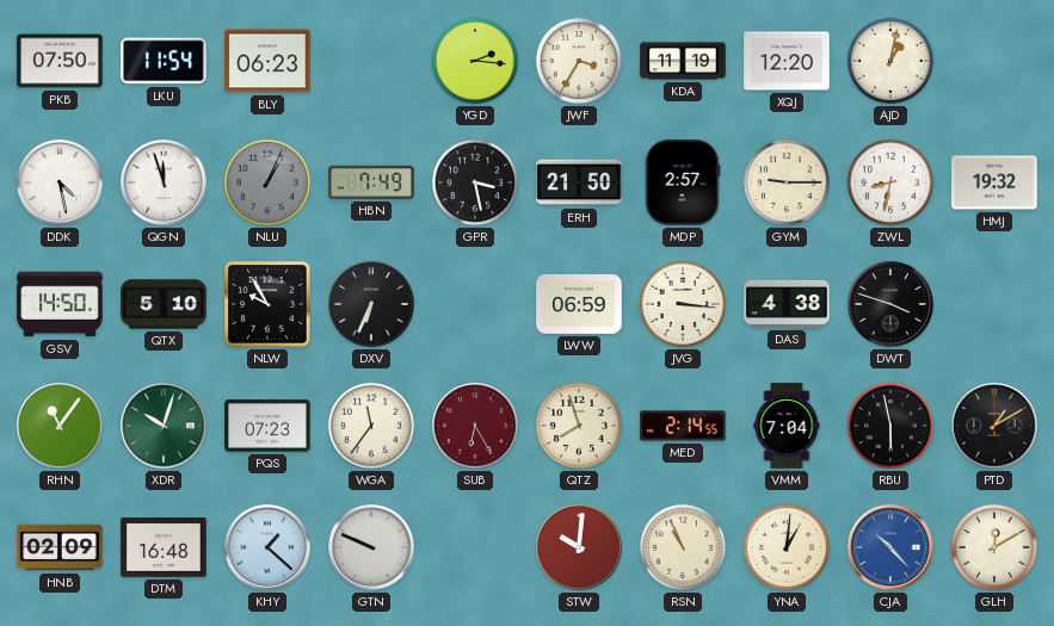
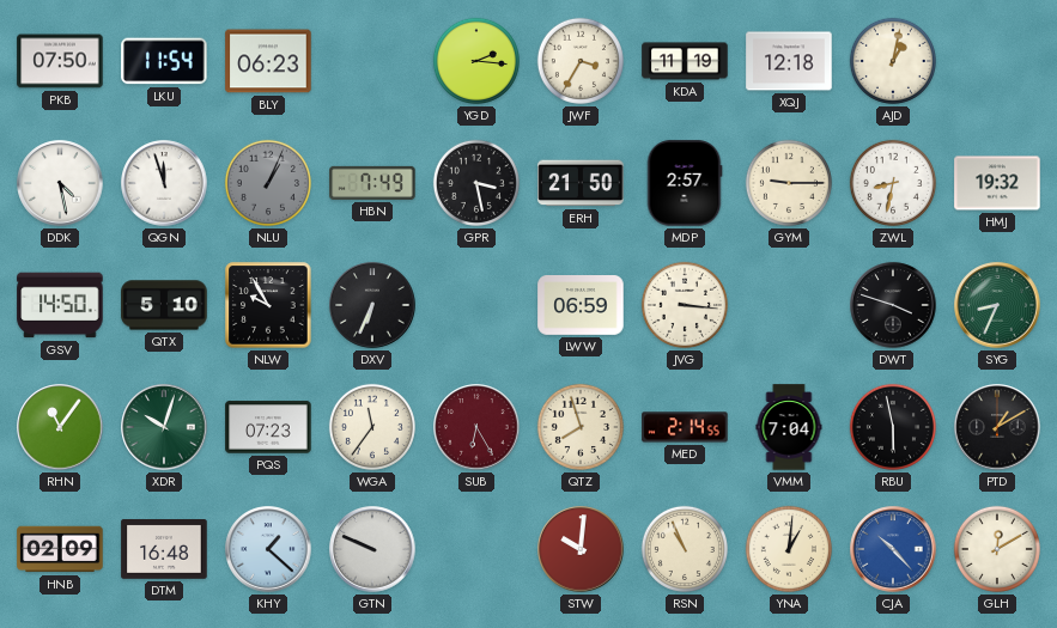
XQJ: 12:20 -> 12:18 (789, 61)
DAS: 4:38 -> none (787, 304)
SYG: none -> 8:34 (997, 305)
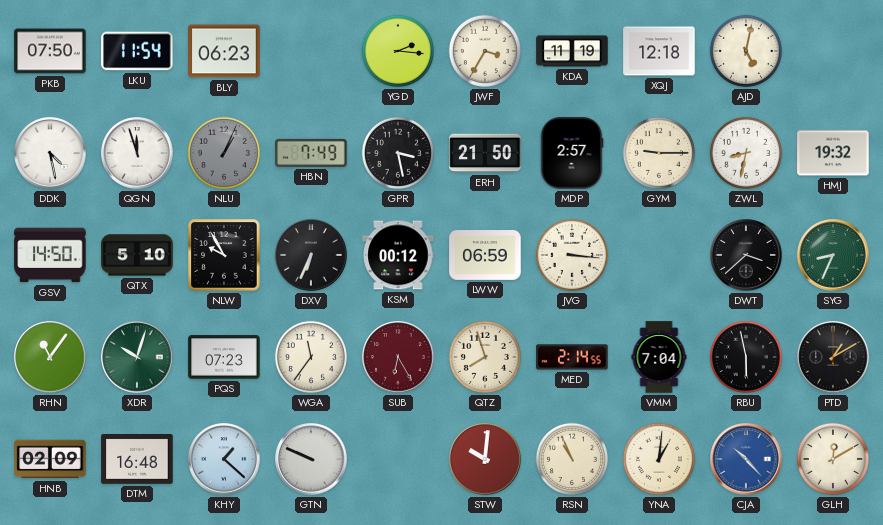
AJD: 1:02 -> 5:02 (746, 51)
KSM: none -> 00:12 (398, 255)
DWT: 3:48 -> 3:38 (746, 255)
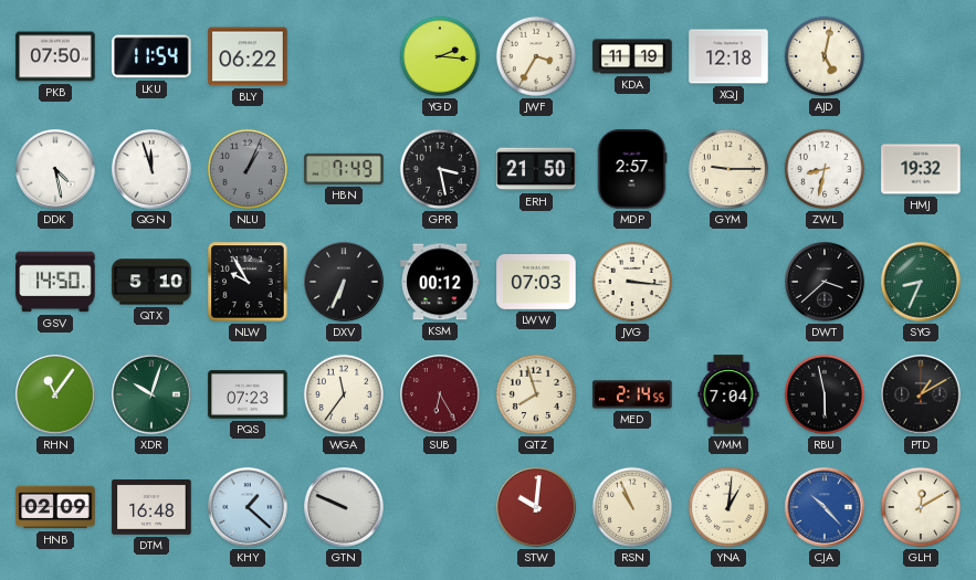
BLY: 06:23 -> 06:22 (248, 56)
LWW: 06:59 -> 07:03 (536, 283)
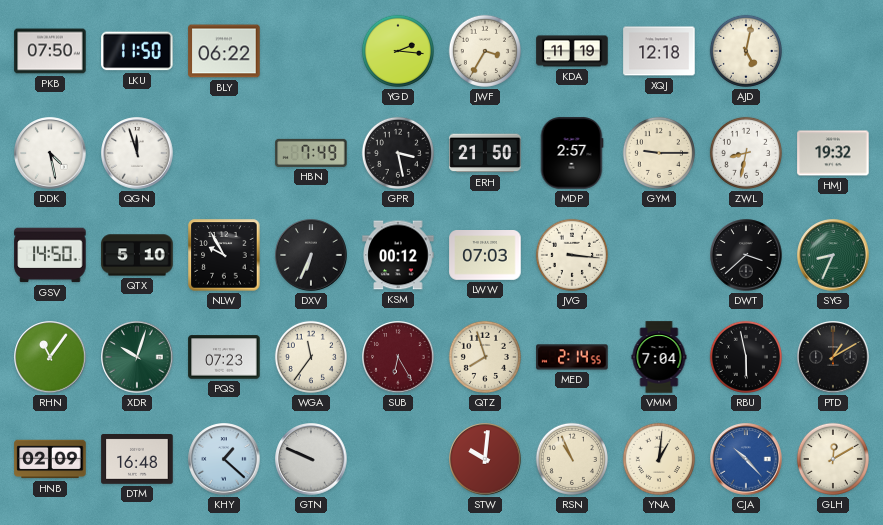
LKU: 11:54 -> 11:50 (137, 51)
NLU: 1:04 -> none (248, 169)
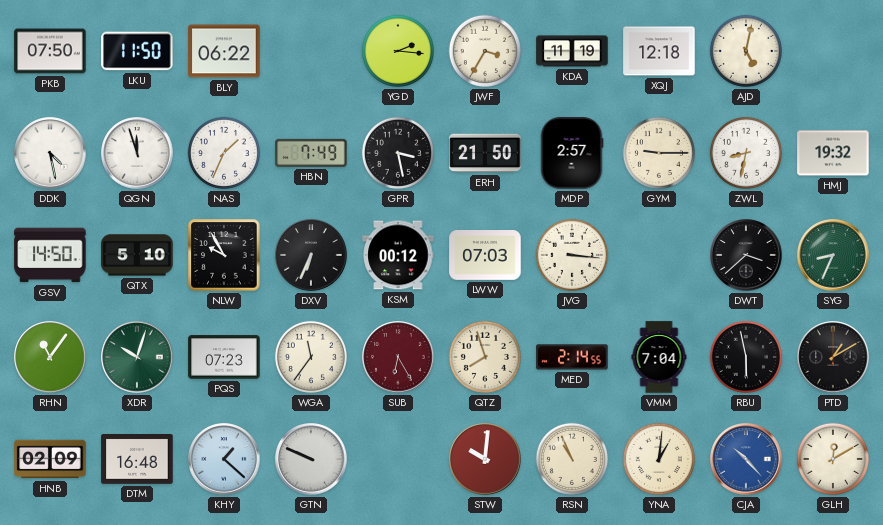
NAS: none -> 1:34 (224, 153)
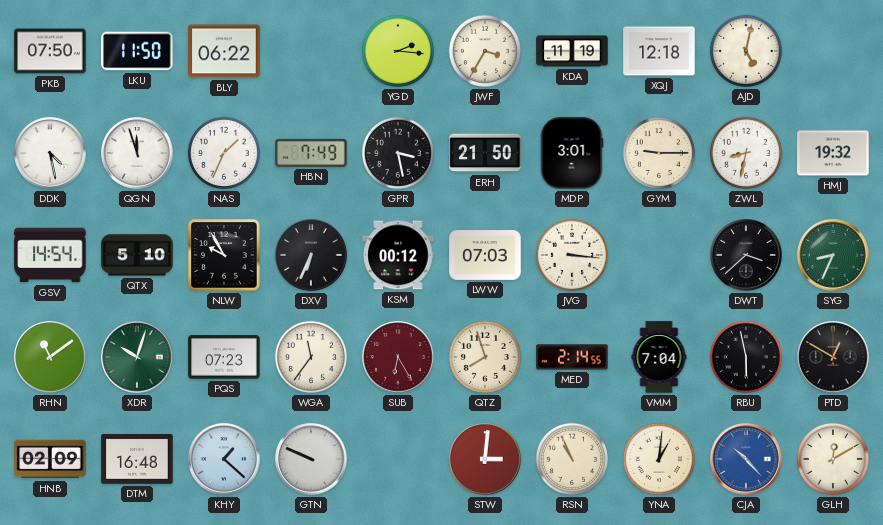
MDP: 2:57 -> 3:01 (572, 153)
GSV: 14:50 -> 14:54 (50, 255)
RHN: 11:06 -> 11:09 (50, 357)
PTD: 1:10 -> 12:50 (833, 357)
STW: 10:01 -> 3:01 (485, 459)
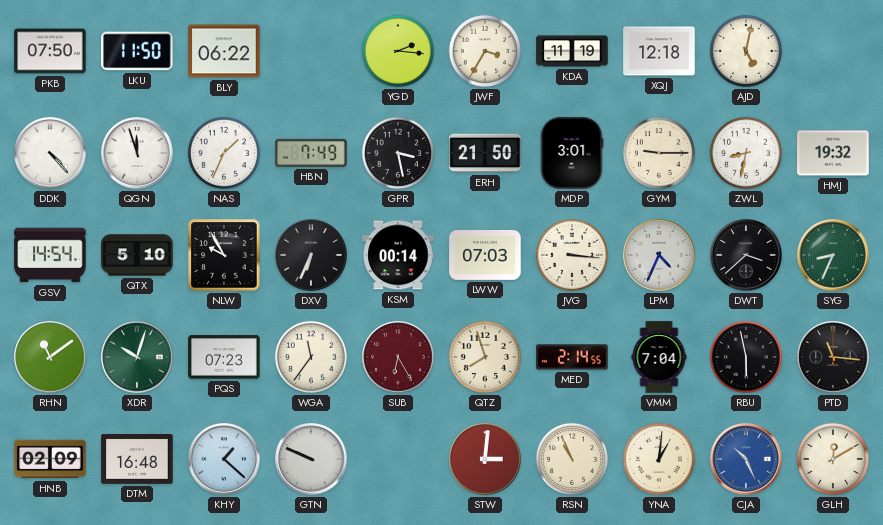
DDK: 4:28 -> 4:23 (50, 153)
KSM: 00:12 -> 00:14 (398, 255)
LPM: none -> 4:34 (659, 255)
PTD: 12:50 -> 11:16 (833, 357)
CJA: 10:23 -> 10:26 (746, 459)
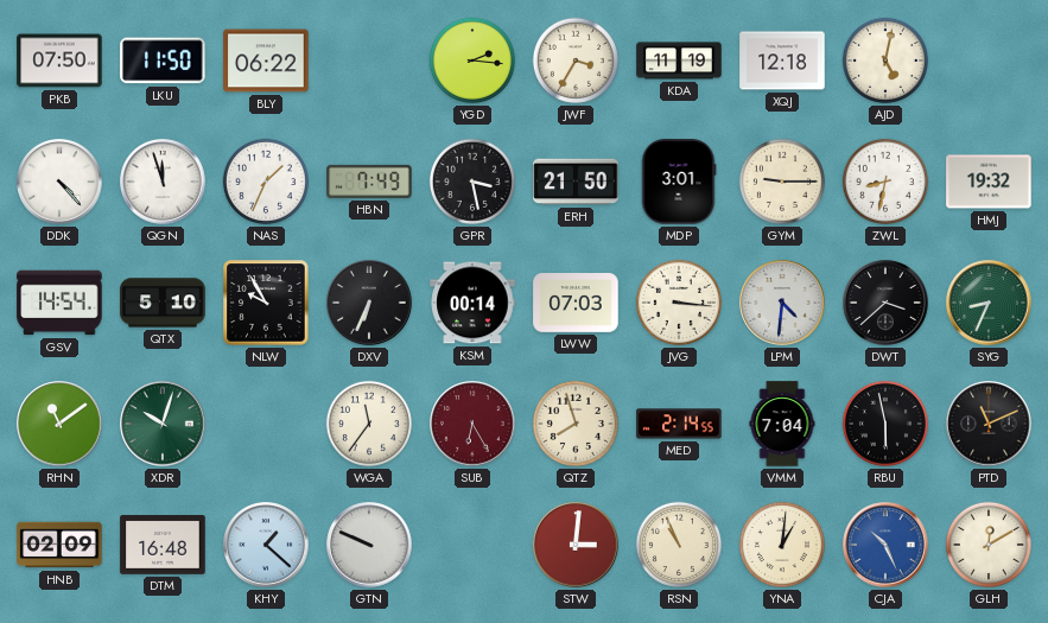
LPM: 4:34 -> 4:31 (782, 303)
PQS: 07:23 -> none (224, 357)
PTD: 11:16 -> 11:11 (989, 424)
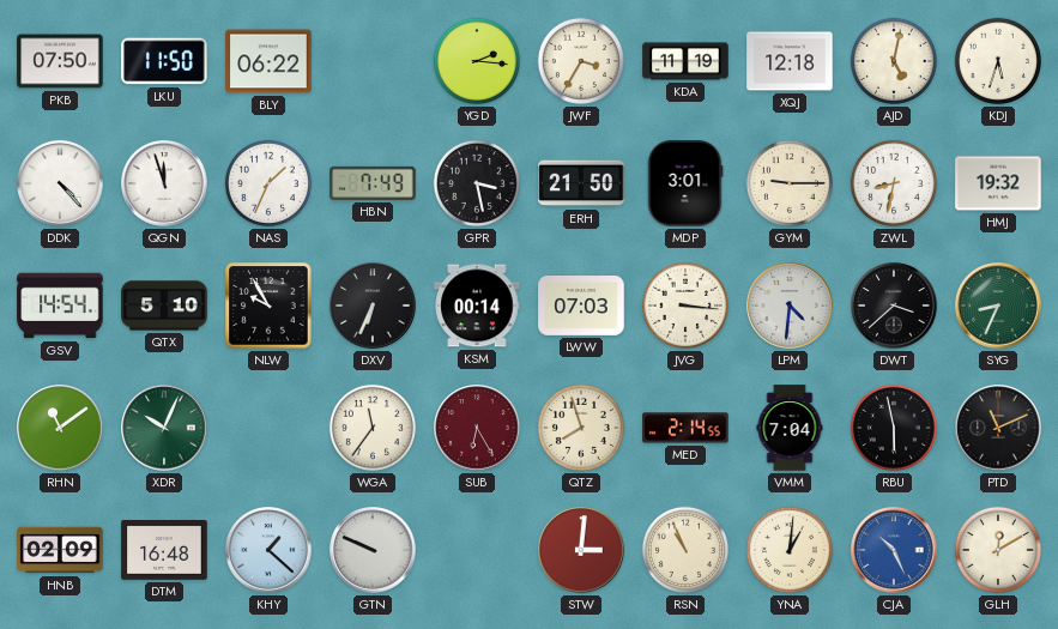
KDJ: none -> 5:33 (998, 61)
XDR: 10:03 -> 10:04 (164, 428)
